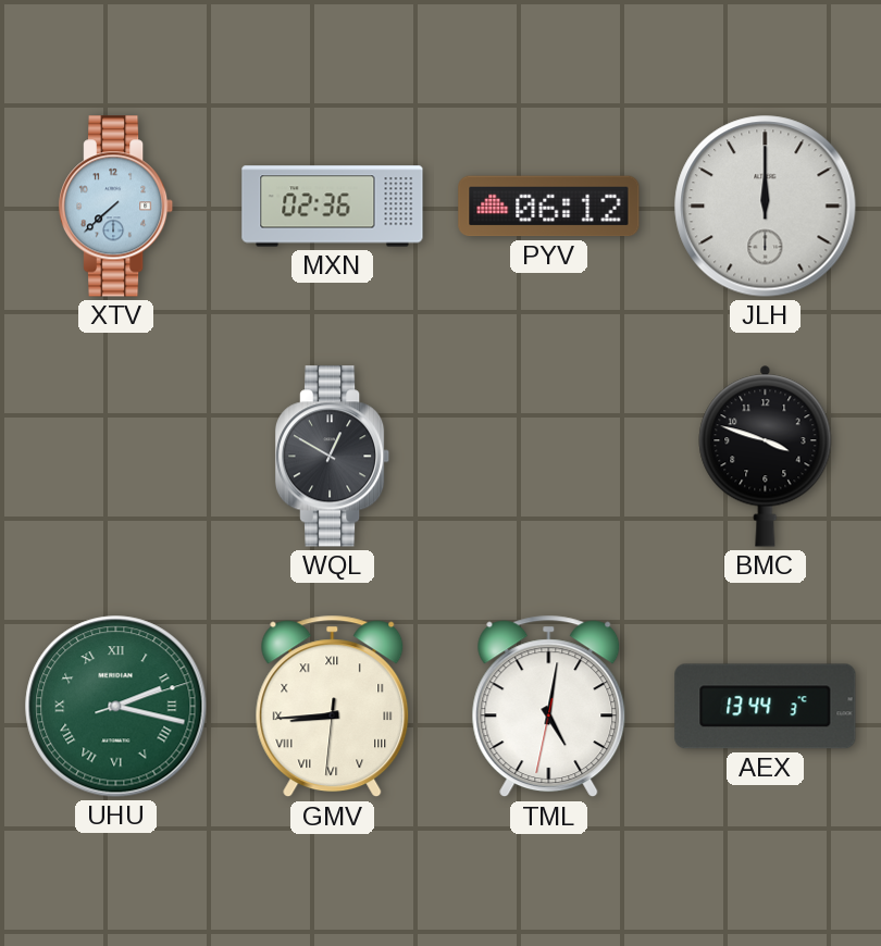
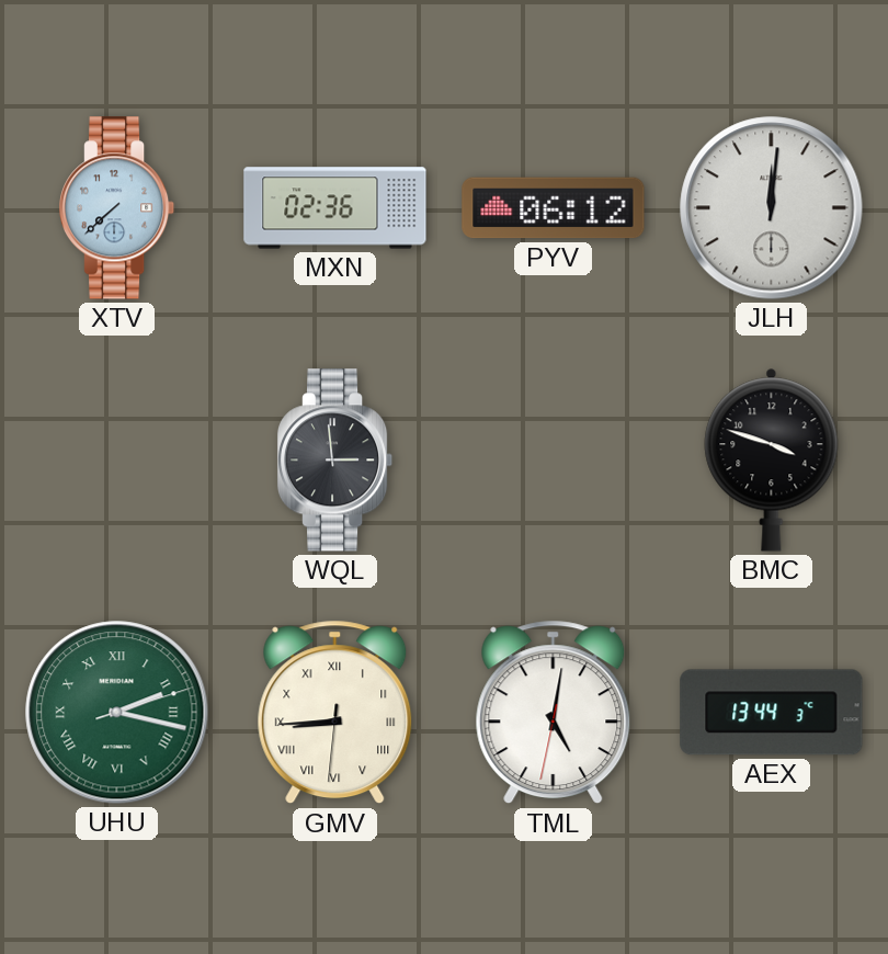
JLH: 12:00 -> 12:01 (772, 208)
WQL: 12:50 -> 2:59 (335, 461)
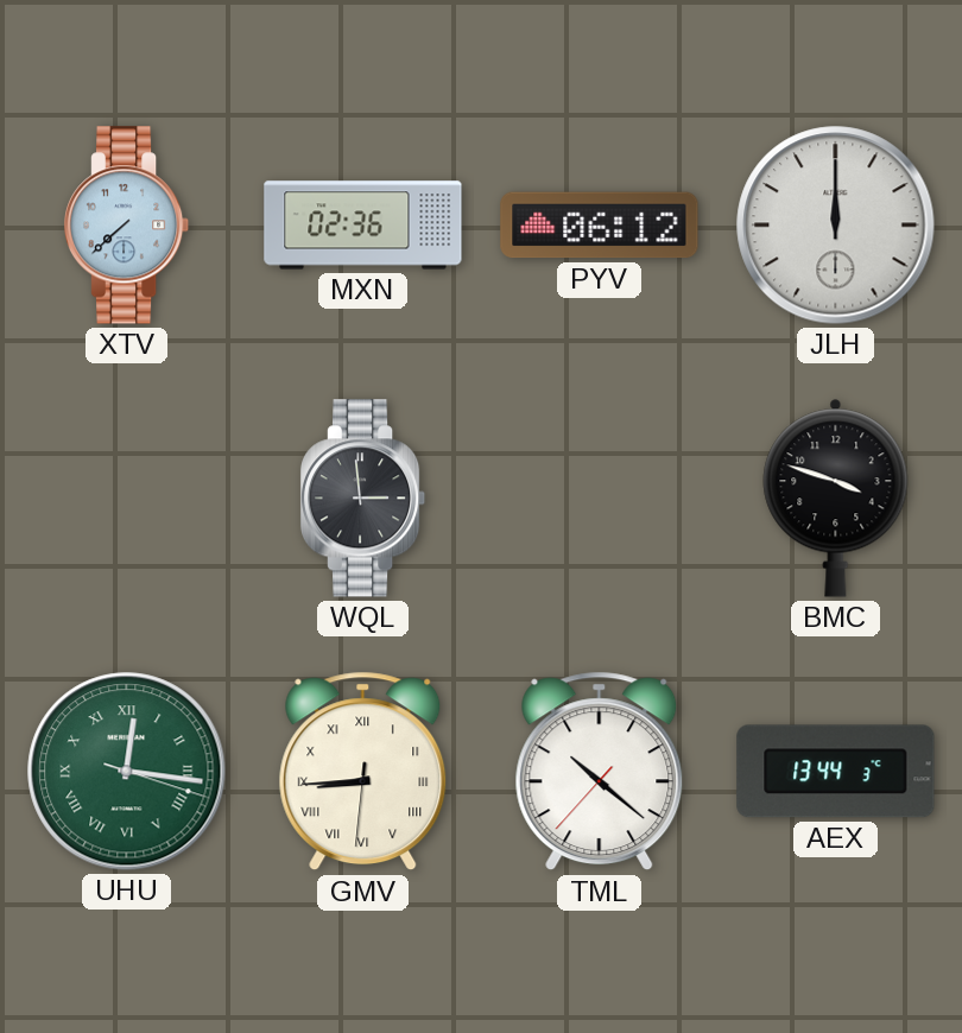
JLH: 12:01 -> 12:00 (836, 226)
UHU: 2:17 -> 12:16 (127, 772)
TML: 5:01 -> 10:21 (600, 772)
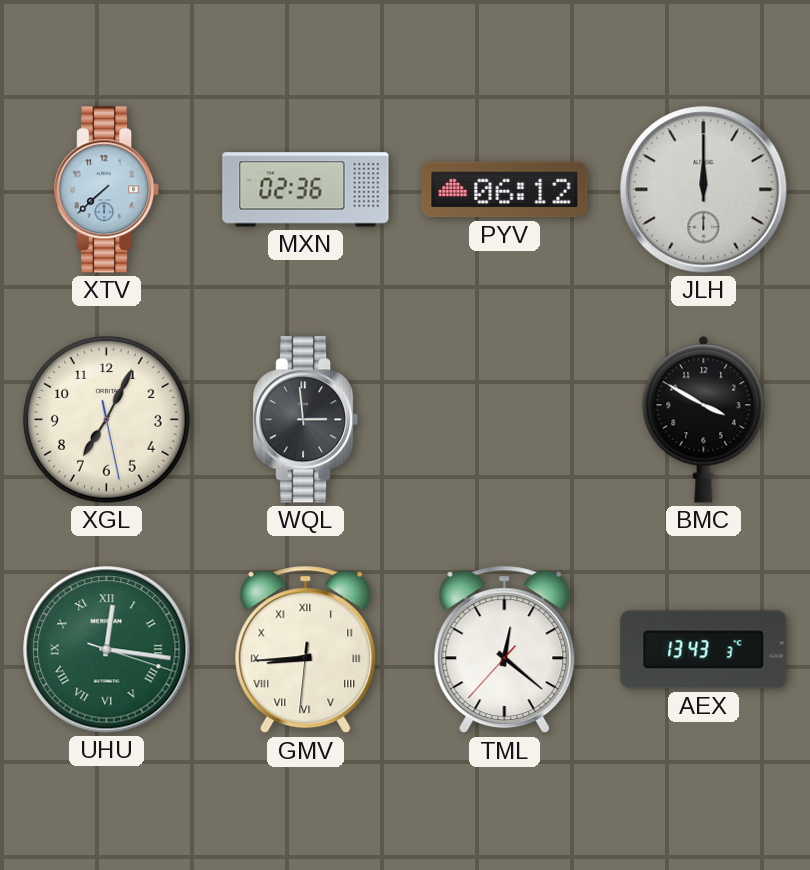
XGL: none -> 7:04 (107, 420)
BMC: 3:48 -> 3:50 (704, 419)
TML: 10:21 -> 12:21 (505, 650)
AEX: 13:44 -> 13:43 (704, 650)
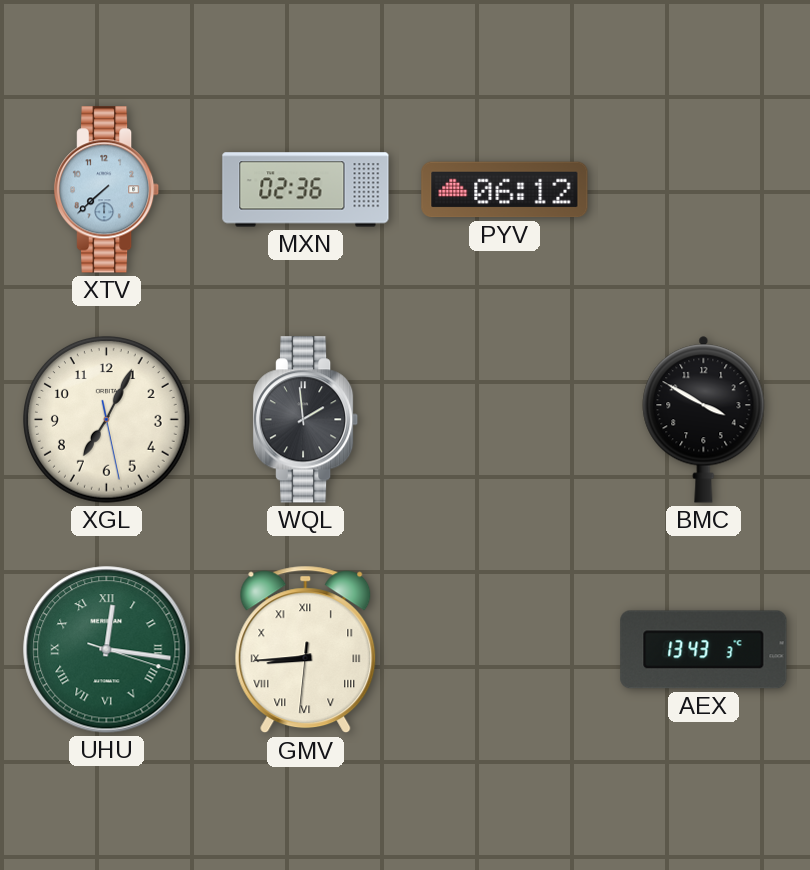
JLH: 12:00 -> none (704, 190)
WQL: 2:59 -> 1:59 (306, 420)
TML: 12:21 -> none (505, 650)
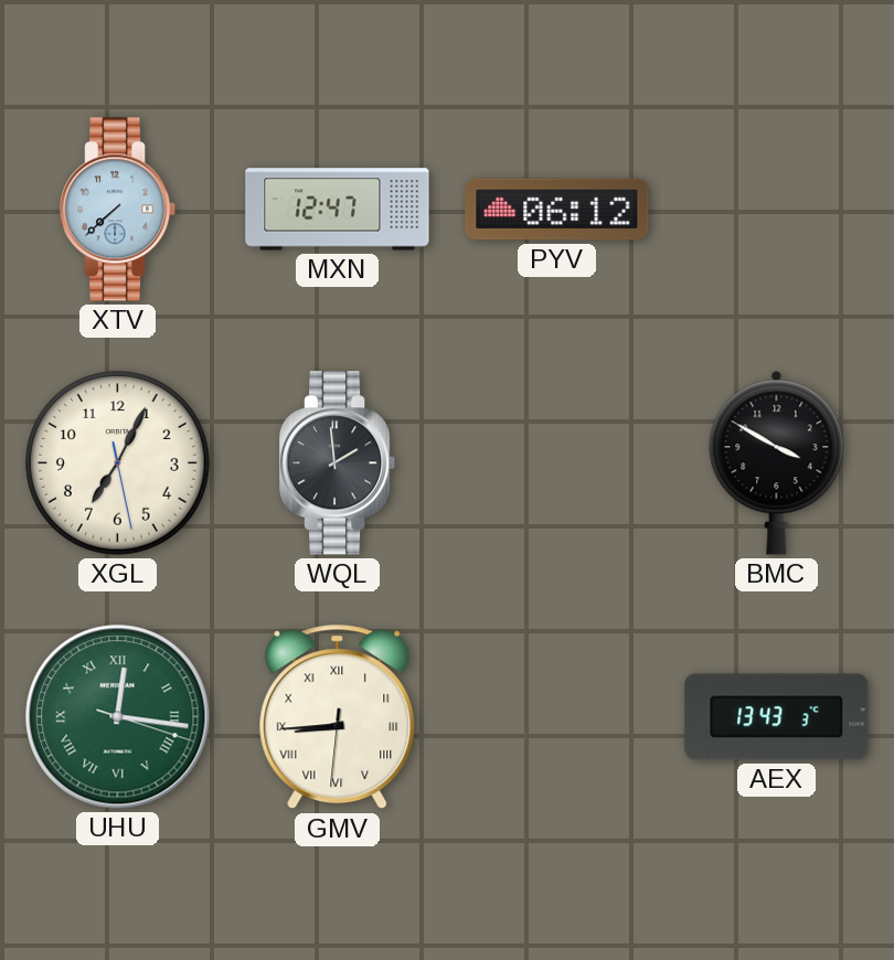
MXN: 02:36 -> 12:47 (338, 210)
